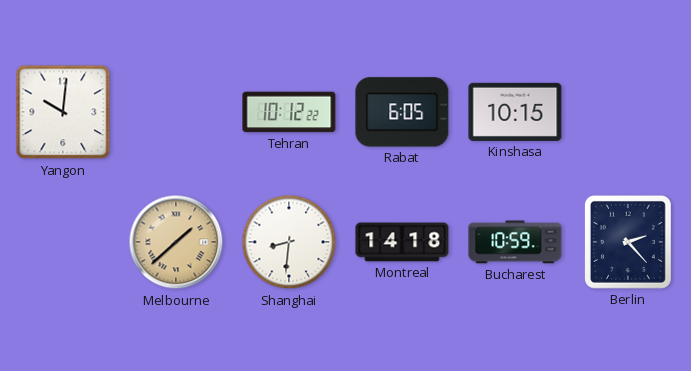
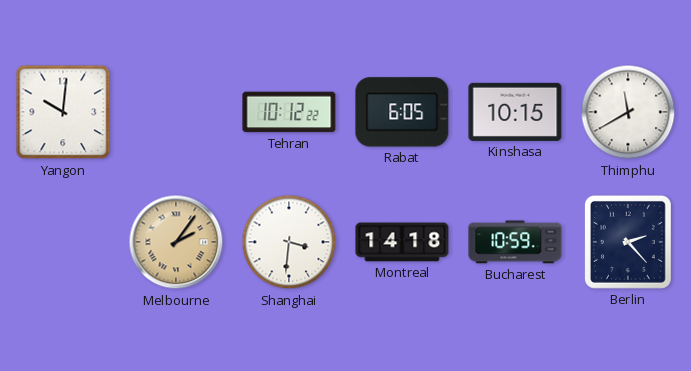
Thimphu: none -> 11:40 (628, 112)
Melbourne: 1:38 -> 2:06 (176, 242)
Shanghai: 8:31 -> 3:31 (289, 242)
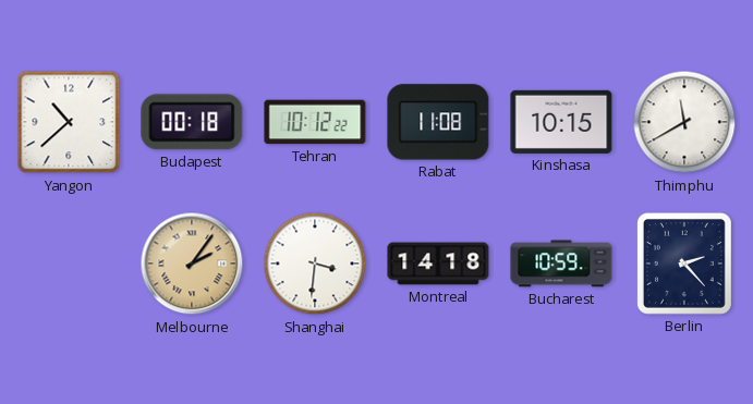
Yangon: 10:01 -> 10:38 (69, 122)
Budapest: none -> 00:18 (192, 122)
Rabat: 6:05 -> 11:08 (438, 122)
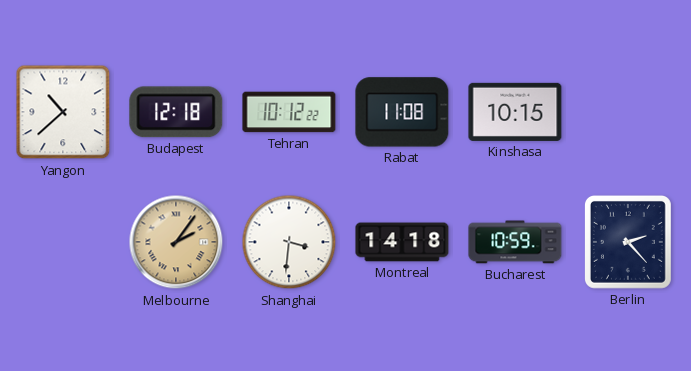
Budapest: 00:18 -> 12:18 (176, 112)
Thimphu: 11:40 -> none (684, 122)
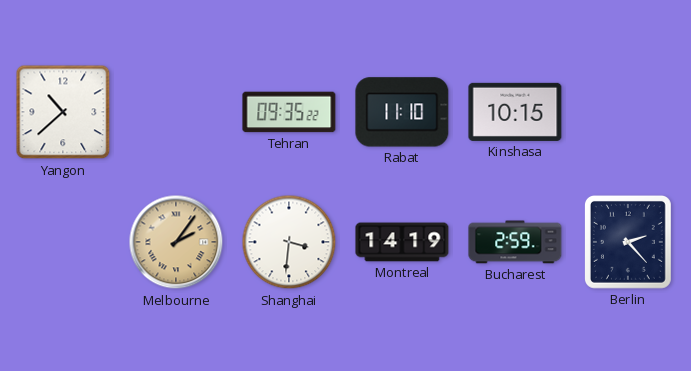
Budapest: 12:18 -> none (176, 112)
Tehran: 10:12 -> 09:35 (289, 112)
Rabat: 11:08 -> 11:10 (402, 112)
Montreal: 14:18 -> 14:19 (402, 242)
Bucharest: 10:59 -> 2:59 (515, 242)
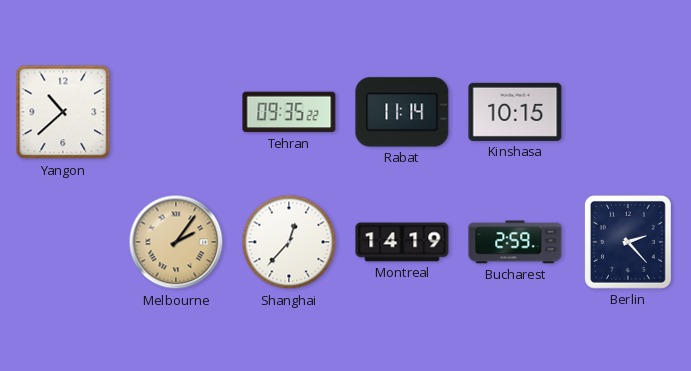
Rabat: 11:10 -> 11:14 (402, 112)
Shanghai: 3:31 -> 12:37 (289, 242)
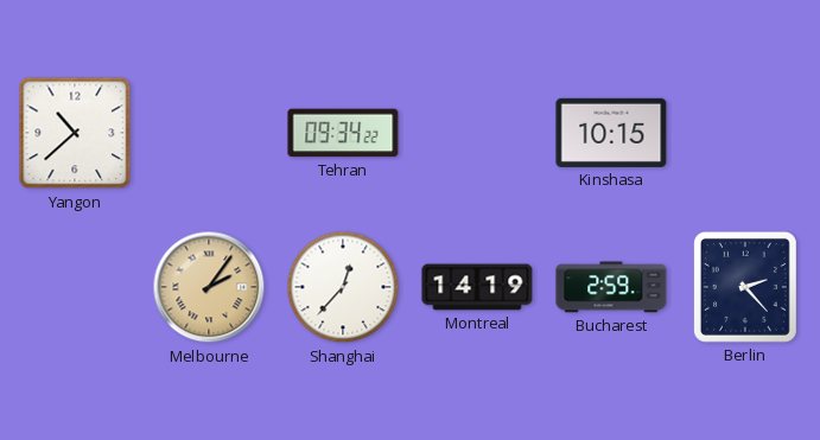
Tehran: 09:35 -> 09:34 (343, 133)
Rabat: 11:14 -> none (402, 112)
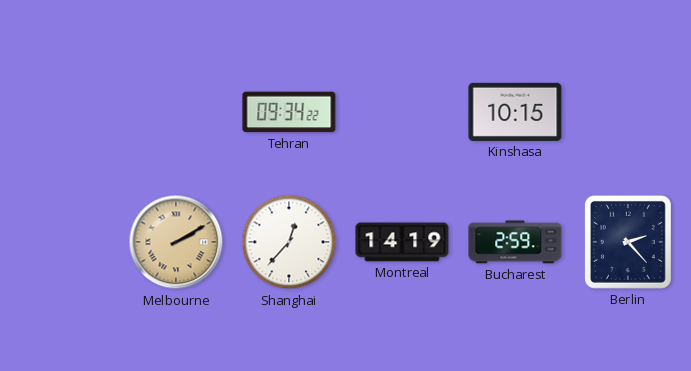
Yangon: 10:38 -> none (75, 133)
Melbourne: 2:06 -> 2:10 (176, 242)
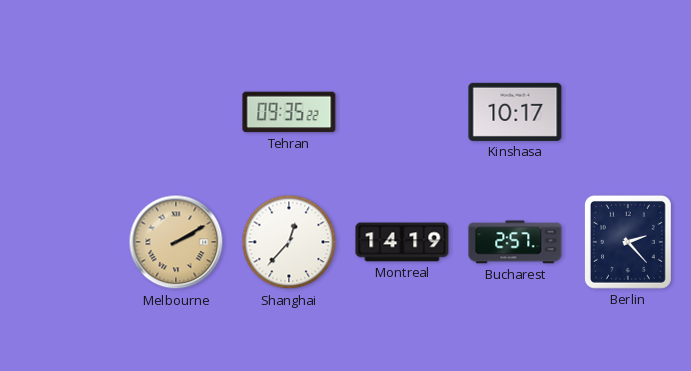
Tehran: 09:34 -> 09:35 (289, 112)
Kinshasa: 10:15 -> 10:17 (515, 112)
Bucharest: 2:59 -> 2:57 (515, 242)
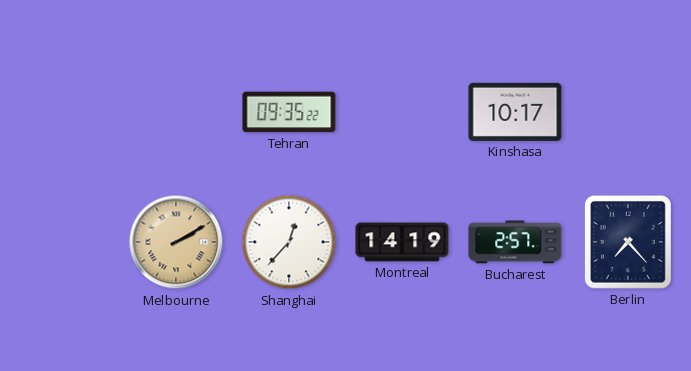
Berlin: 2:23 -> 7:23 (628, 242)
